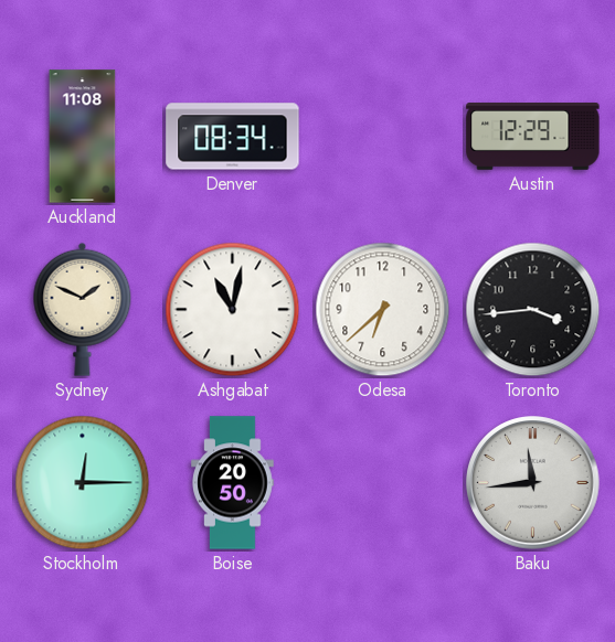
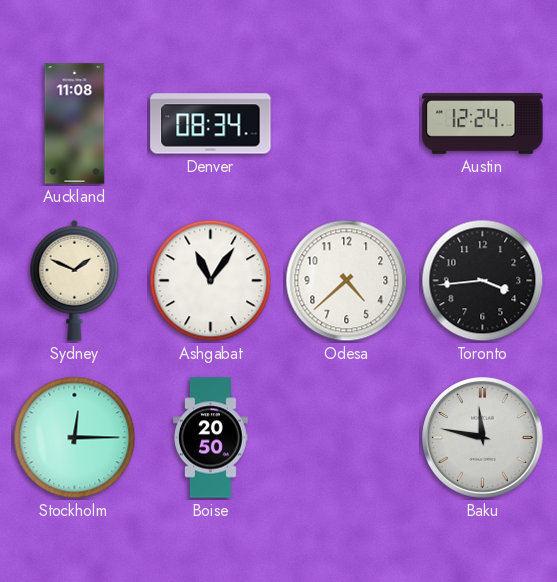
Austin: 12:29 -> 12:24 (483, 124)
Ashgabat: 11:02 -> 11:06 (211, 281)
Odesa: 6:38 -> 4:38 (347, 281)
Baku: 11:44 -> 11:47 (483, 438)
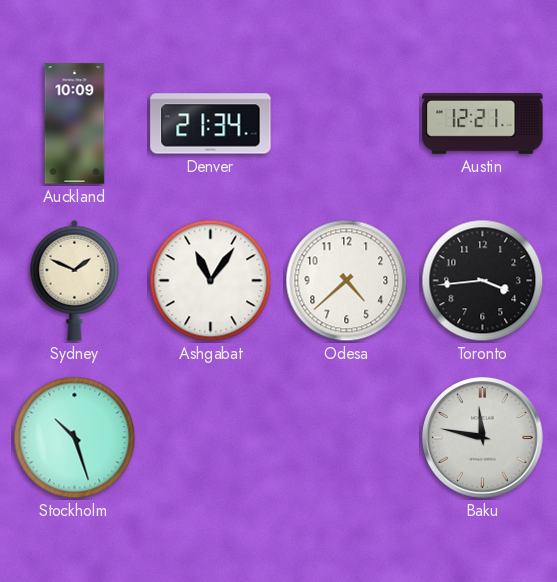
Auckland: 11:08 -> 10:09 (75, 124)
Denver: 08:34 -> 21:34 (211, 124)
Austin: 12:24 -> 12:21 (483, 124)
Stockholm: 12:15 -> 10:27 (75, 438)
Boise: 20:50 -> none (211, 438)
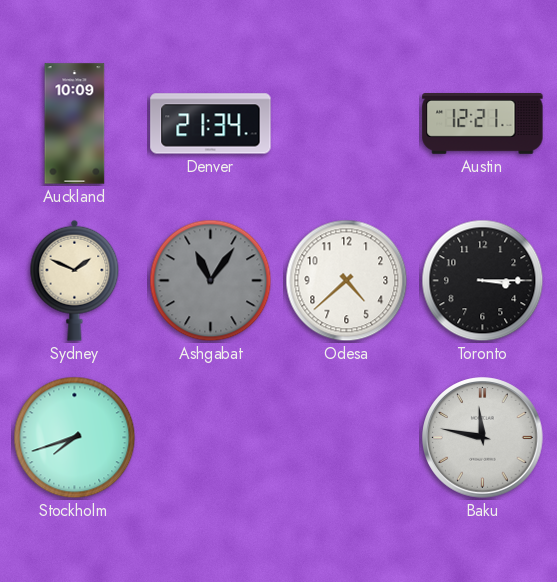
Ashgabat dial: white -> grey (211, 281)
Toronto: 3:44 -> 3:15 (483, 281)
Stockholm: 10:27 -> 7:42 (75, 438)
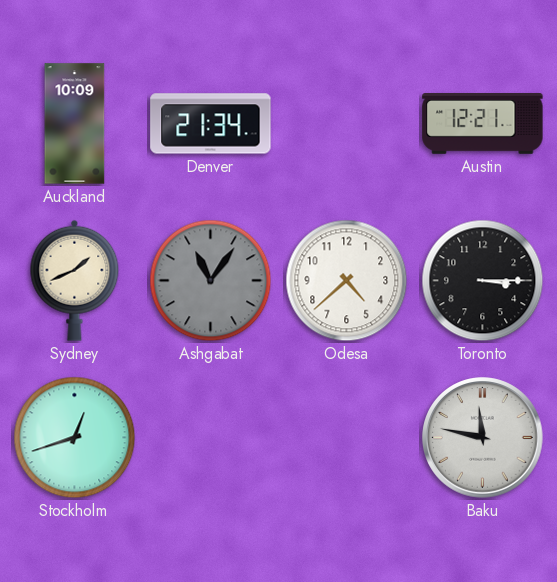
Sydney: 1:49 -> 1:41 (75, 280)
Stockholm: 7:42 -> 12:42 (75, 438)
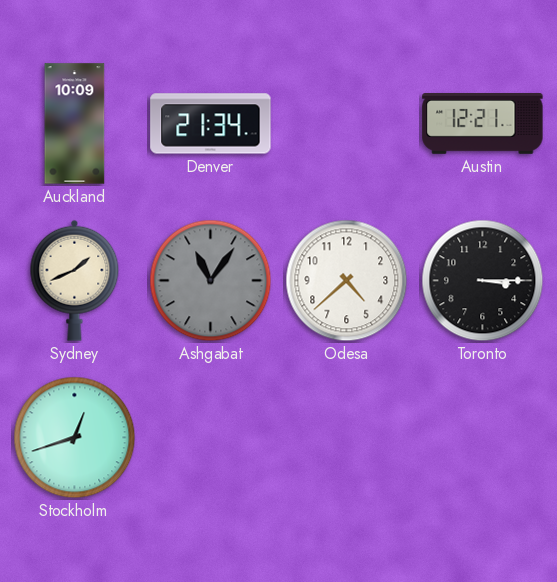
Baku: 11:47 -> none (483, 438)
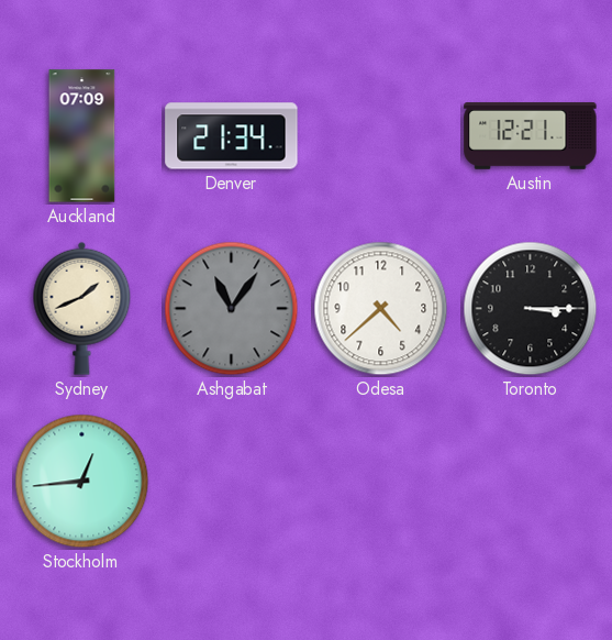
Auckland: 10:09 -> 07:09 (82, 136)
Stockholm: 12:42 -> 12:44 (82, 482)
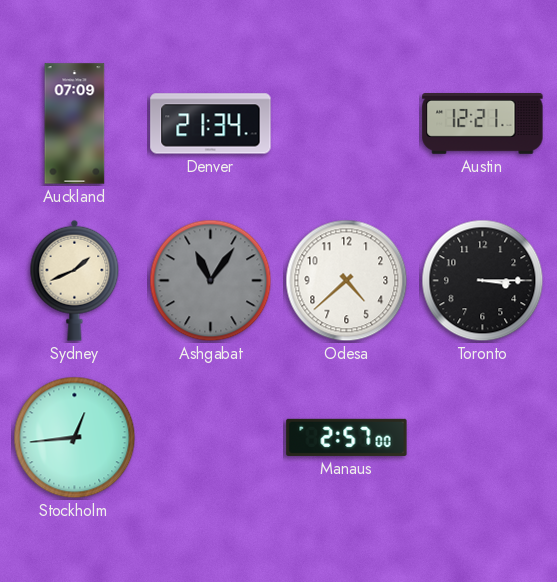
Manaus: none -> 2:57 (347, 437)
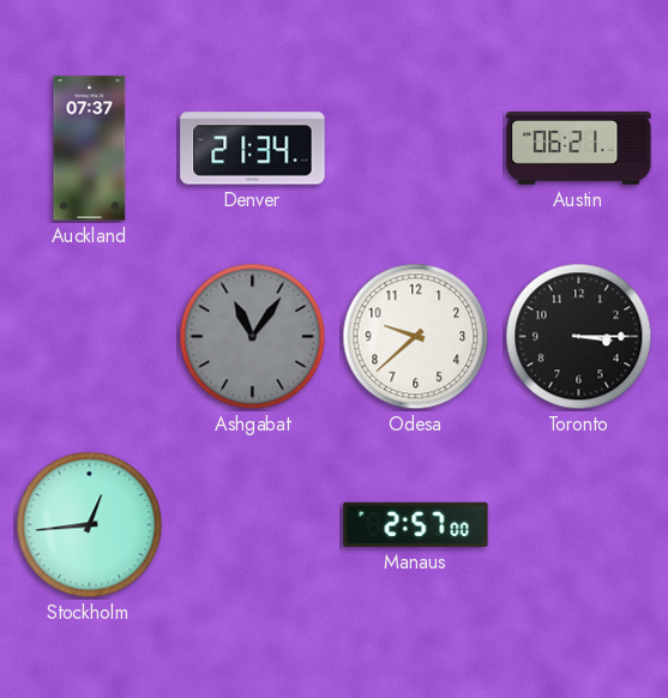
Auckland: 07:09 -> 07:37 (90, 149)
Austin: 12:21 -> 06:21 (579, 149)
Sydney: 1:41 -> none (75, 280)
Odesa: 4:38 -> 9:38 (416, 337)
